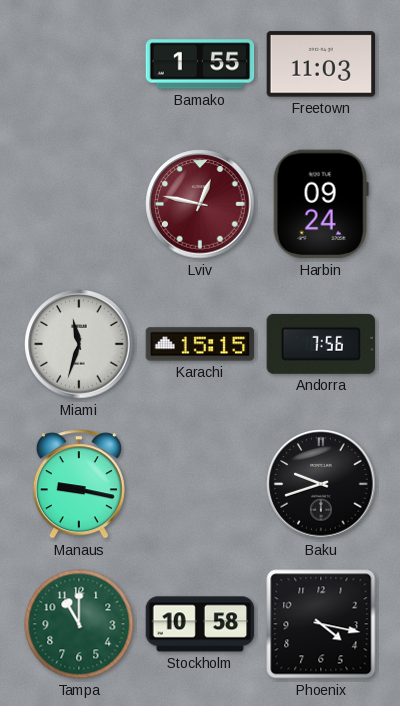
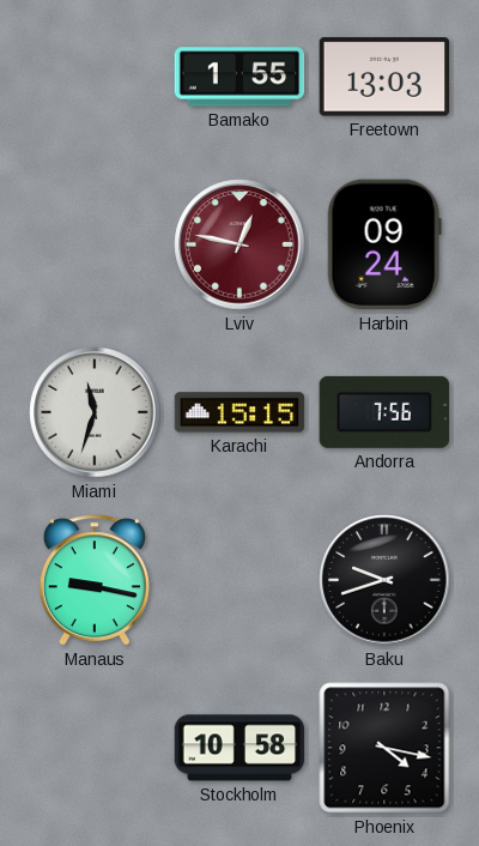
Freetown: 11:03 -> 13:03 (384, 77)
Tampa: 11:00 -> none (79, 624)
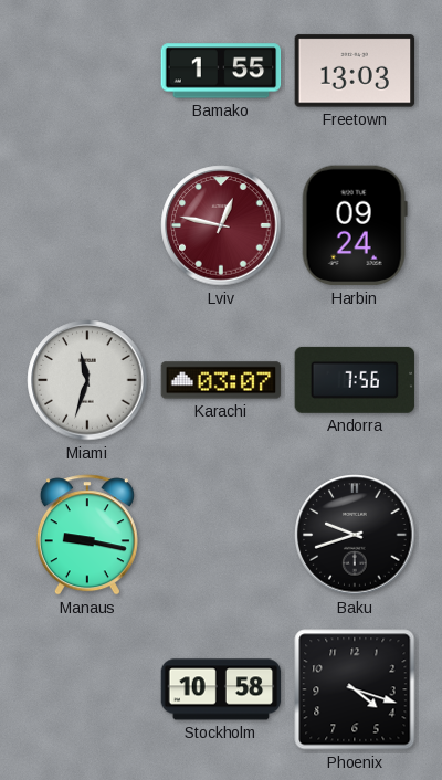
Karachi: 15:15 -> 03:07 (221, 380)
Phoenix: 4:17 -> 4:18 (355, 689)
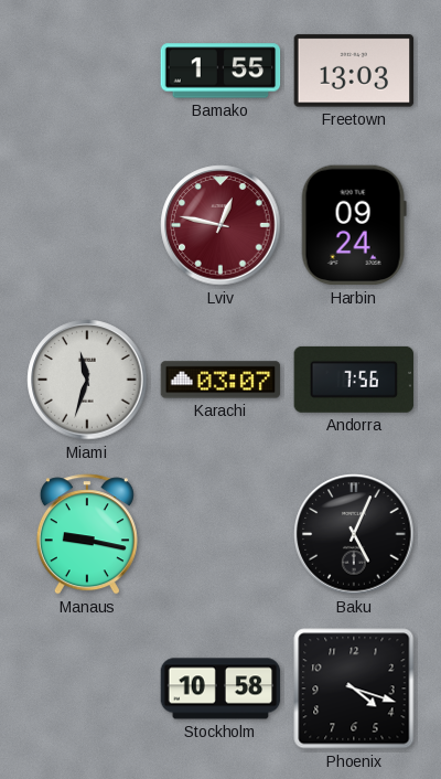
Baku: 9:42 -> 5:04 (354, 534)
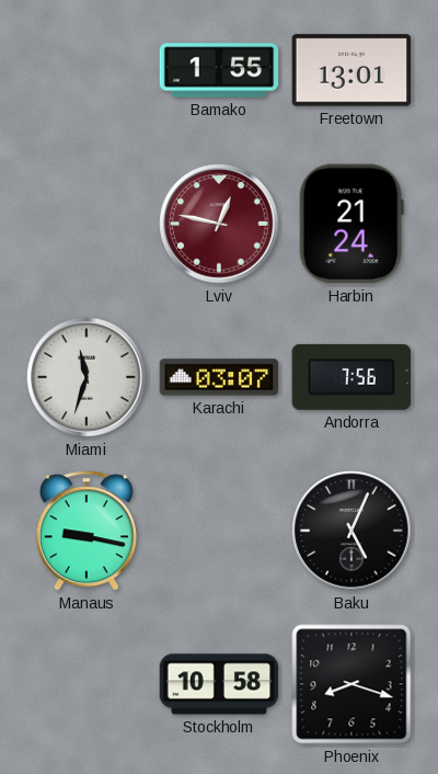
Freetown: 13:03 -> 13:01 (351, 70)
Harbin: 09:24 -> 21:24 (351, 224)
Phoenix: 4:18 -> 8:18 (351, 684)
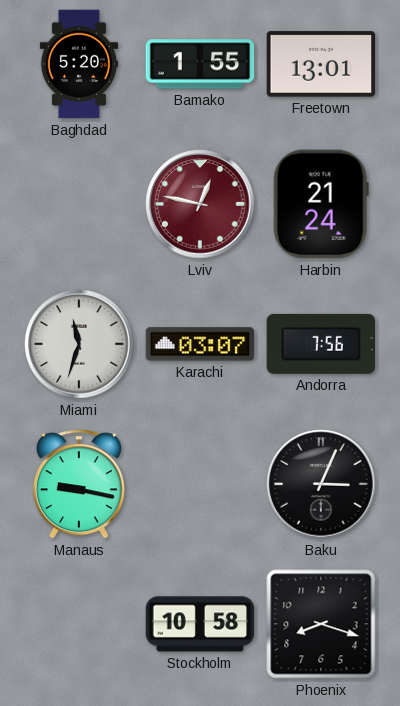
Baghdad: none -> 5:20 (79, 64)
Baku: 5:04 -> 3:04 (321, 484)
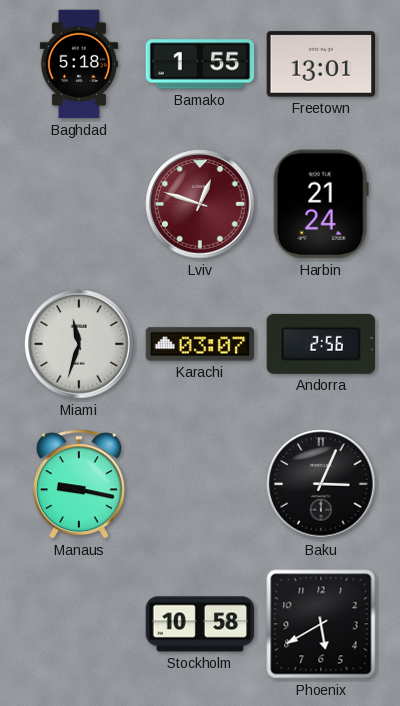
Baghdad: 5:20 -> 5:18 (79, 64)
Lviv: 12:47 -> 12:48 (200, 204)
Andorra: 7:56 -> 2:56 (321, 344)
Phoenix: 8:18 -> 5:40 (321, 624)
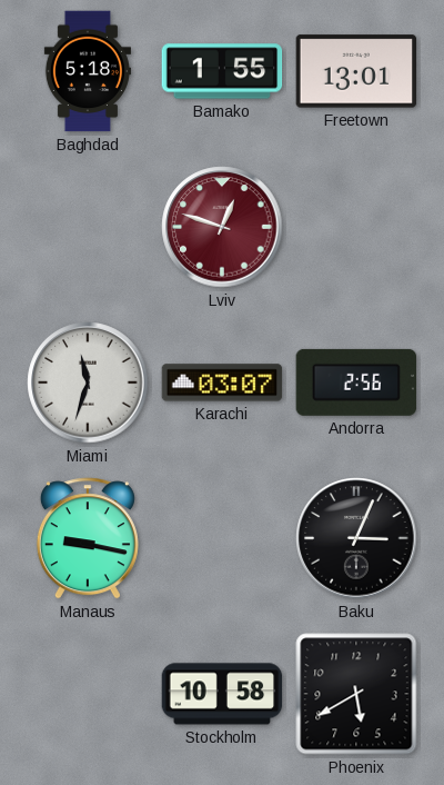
Harbin: 21:24 -> none (321, 204)
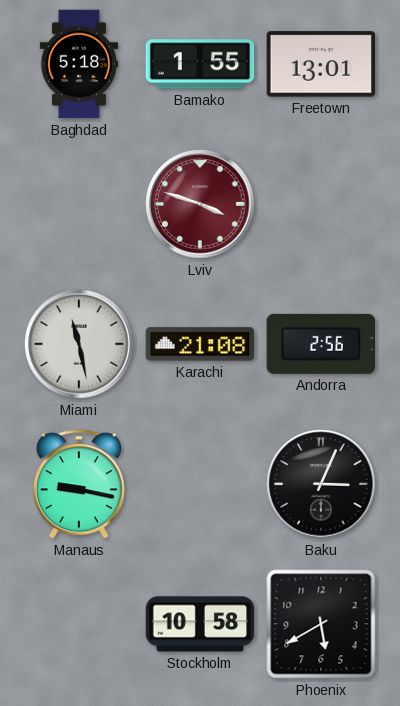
Lviv: 12:48 -> 3:48 (200, 204)
Miami: 11:33 -> 11:28 (79, 344)
Karachi: 03:07 -> 21:08 (200, 344)
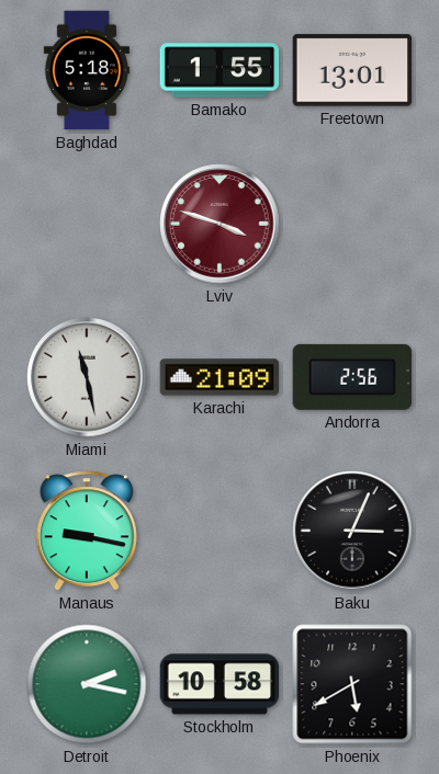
Karachi: 21:08 -> 21:09 (219, 377)
Detroit: none -> 2:17 (87, 684)
